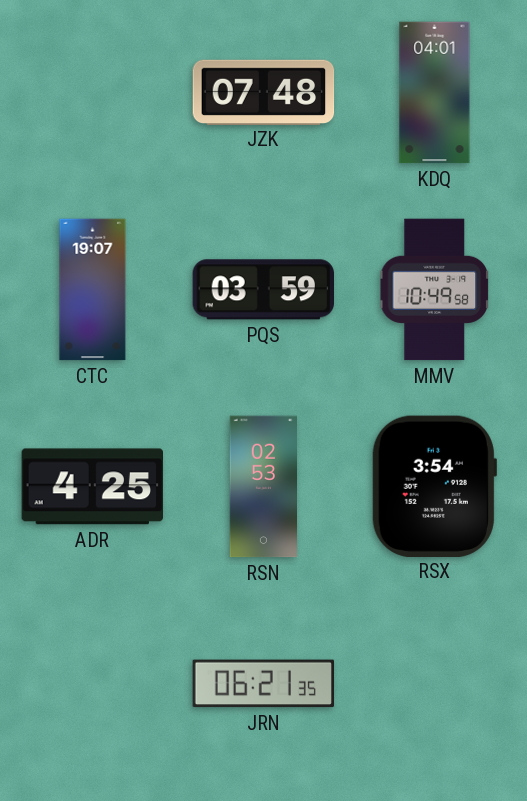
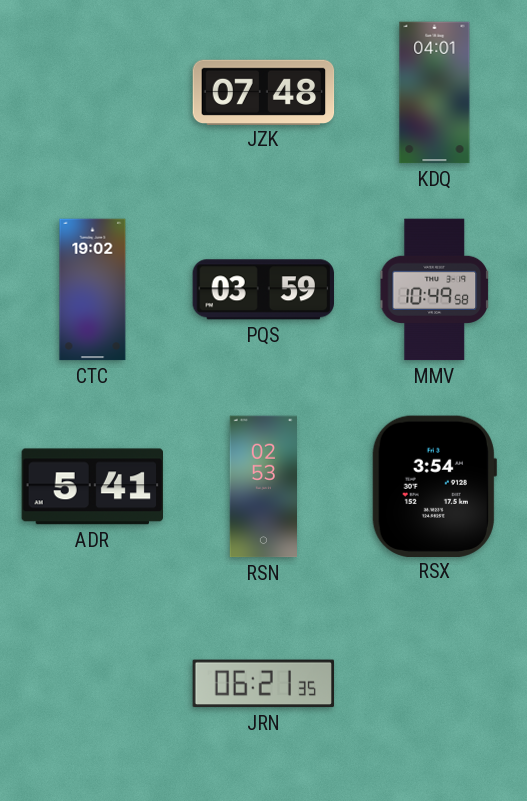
CTC: 19:07 -> 19:02 (93, 290)
ADR: 4:25 -> 5:41 (93, 487)
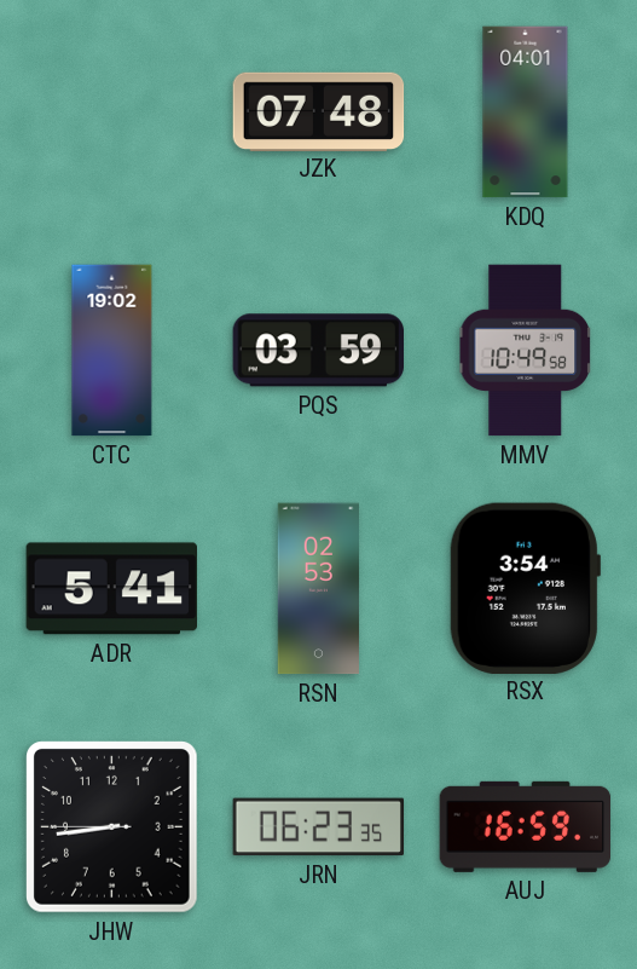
JHW: none -> 8:43 (112, 827)
JRN: 06:21 -> 06:23 (319, 827)
AUJ: none -> 16:59 (526, 826)
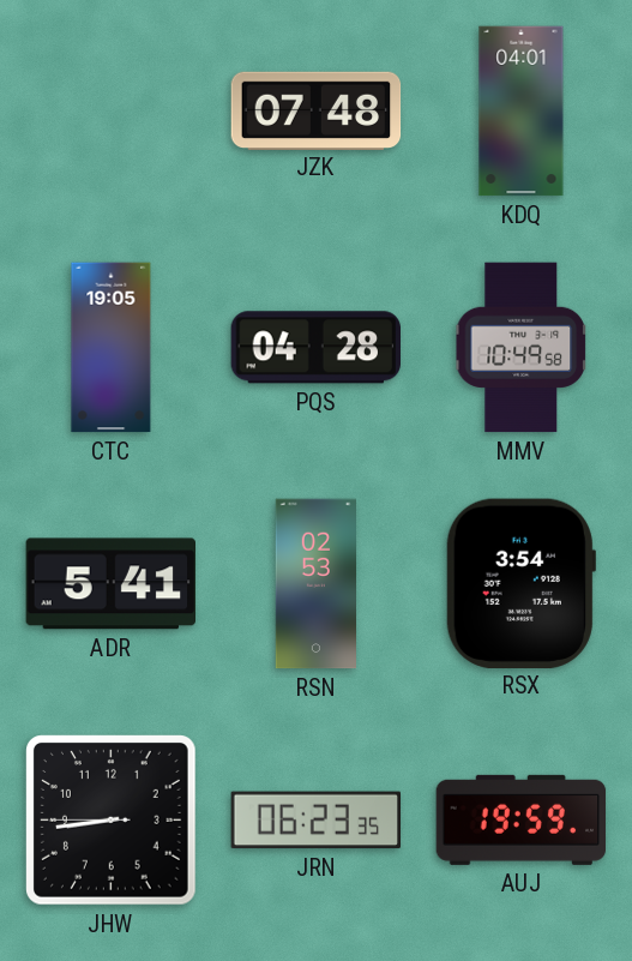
CTC: 19:02 -> 19:05 (112, 348)
PQS: 03:59 -> 04:28 (315, 348)
AUJ: 16:59 -> 19:59 (522, 819)
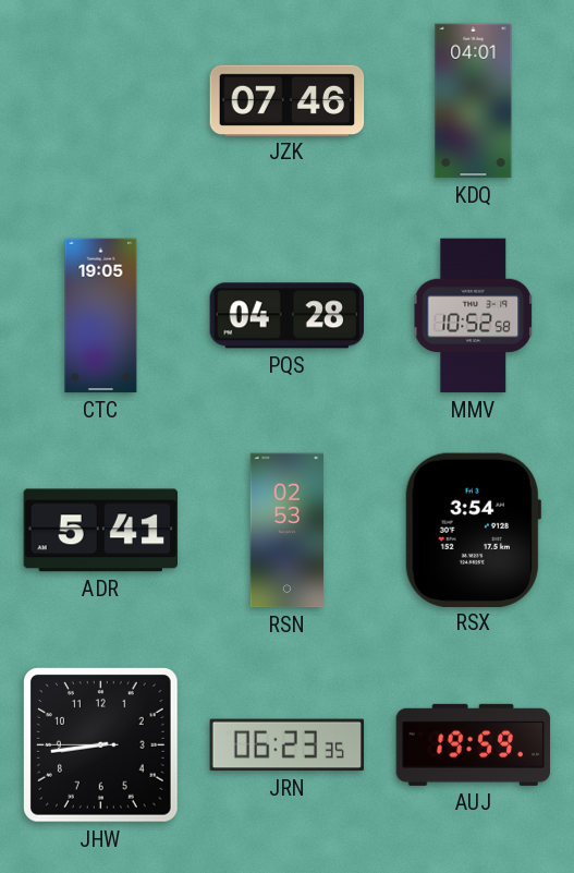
JZK: 07:48 -> 07:46 (288, 100)
MMV: 10:49 -> 10:52 (473, 316)
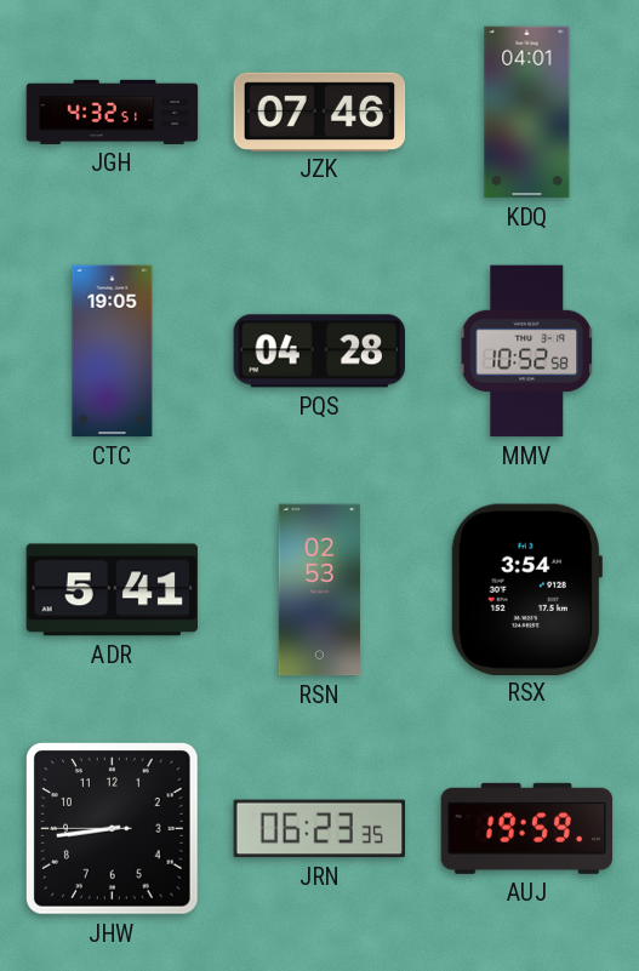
JGH: none -> 4:32 (113, 112)
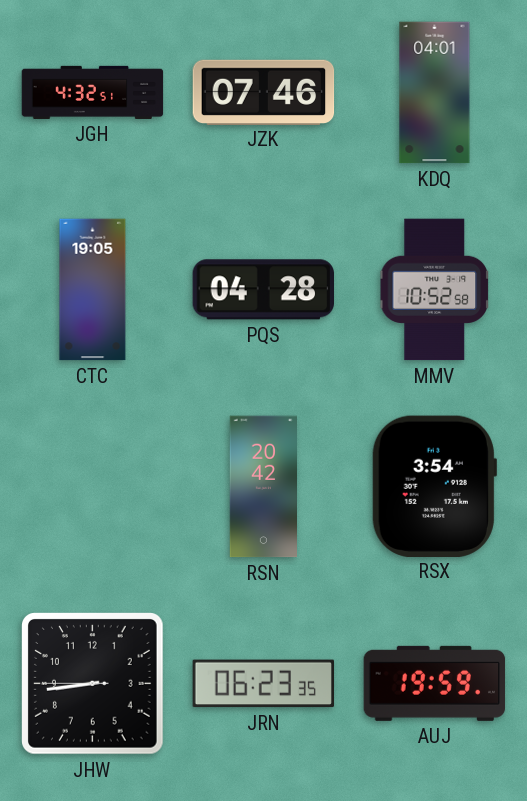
ADR: 5:41 -> none (113, 590)
RSN: 02:53 -> 20:42 (263, 487)
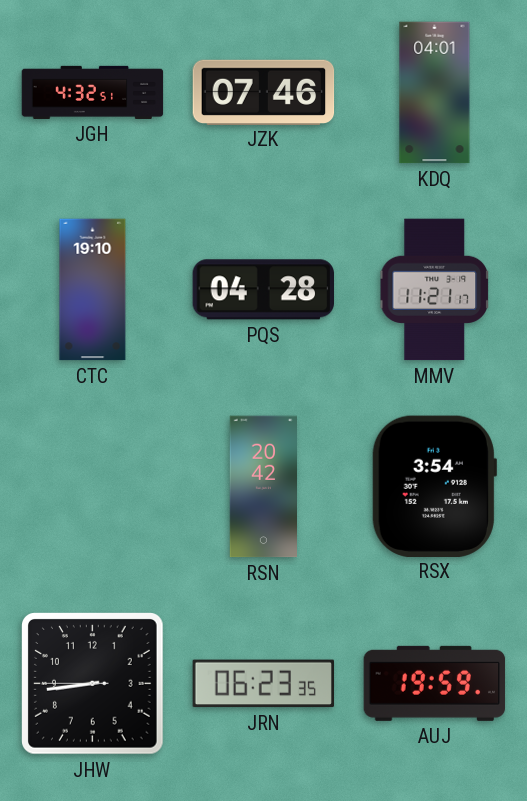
CTC: 19:05 -> 19:10 (93, 290)
MMV: 10:52 -> 11:21 (434, 290)
